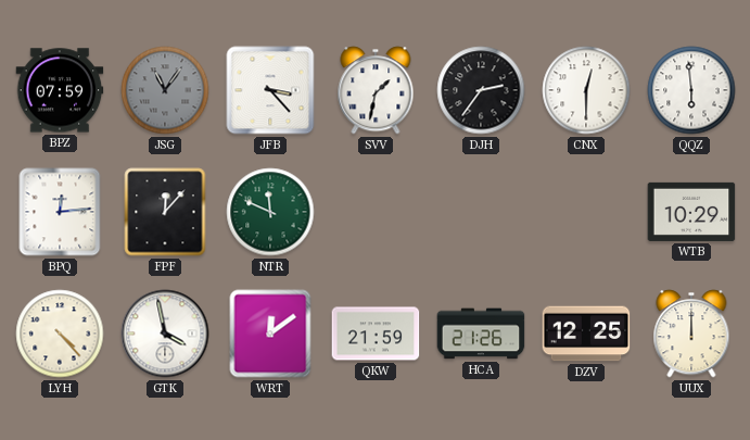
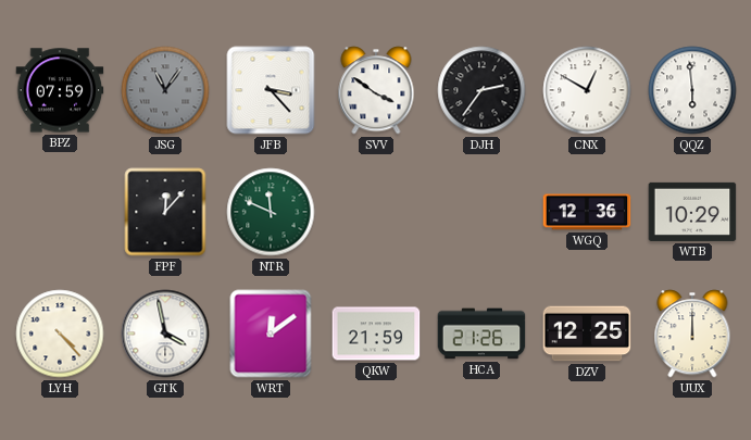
SVV: 1:32 -> 3:51 (376, 90)
CNX: 12:30 -> 12:50 (587, 90)
BPQ: 12:14 -> none (60, 212)
WGQ: none -> 12:36 (587, 212)
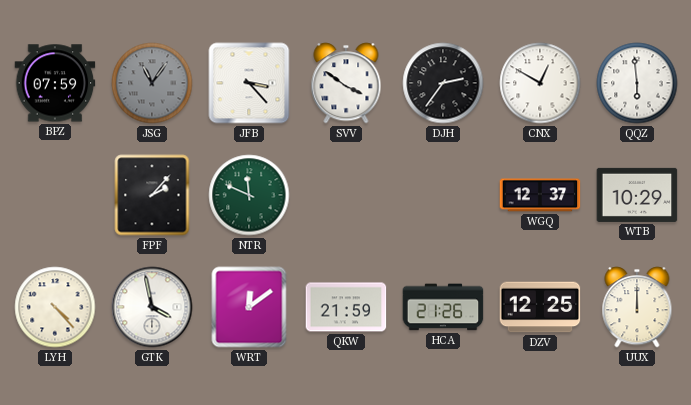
FPF: 12:07 -> 2:07 (152, 195)
WGQ: 12:36 -> 12:37 (540, 195)
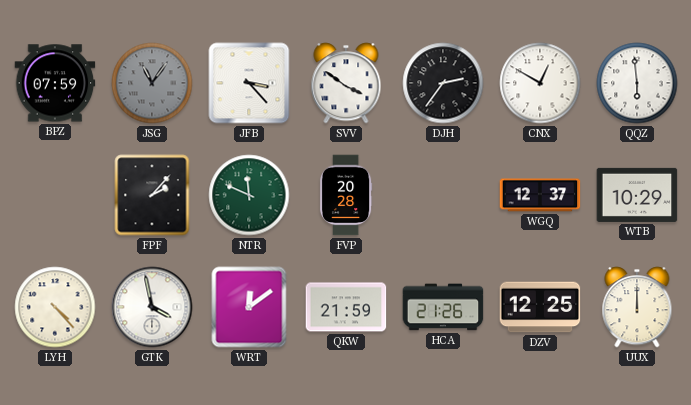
FVP: none -> 20:28 (346, 195)
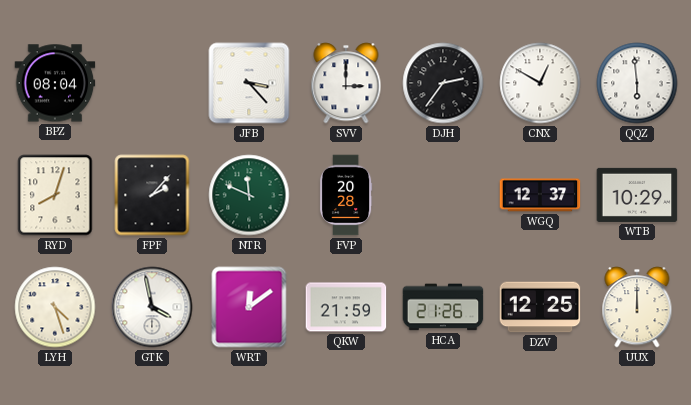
BPZ: 07:59 -> 08:04 (55, 83)
JSG: 11:06 -> none (152, 83)
SVV: 3:51 -> 3:00 (346, 83)
RYD: none -> 8:03 (55, 195)
LYH: 4:23 -> 4:27 (55, 307)
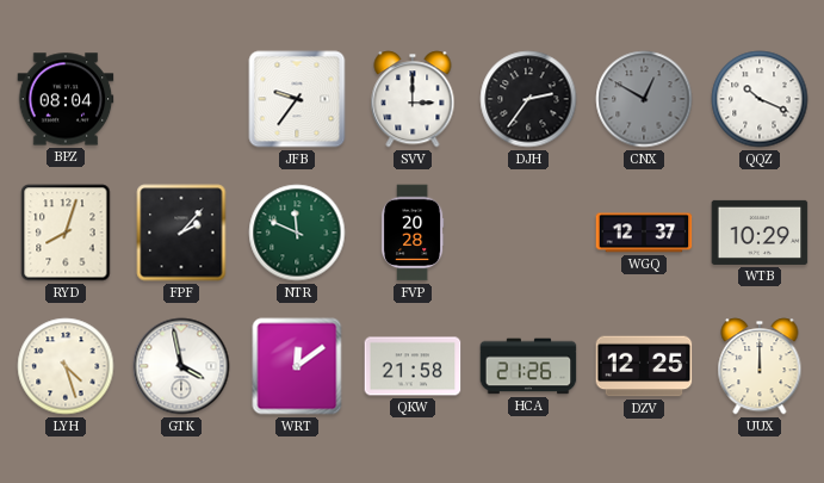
JFB: 3:23 -> 9:36 (297, 99)
CNX dial: white -> grey (644, 99)
QQZ: 5:59 -> 10:19 (760, 99)
QKW: 21:59 -> 21:58 (413, 366)
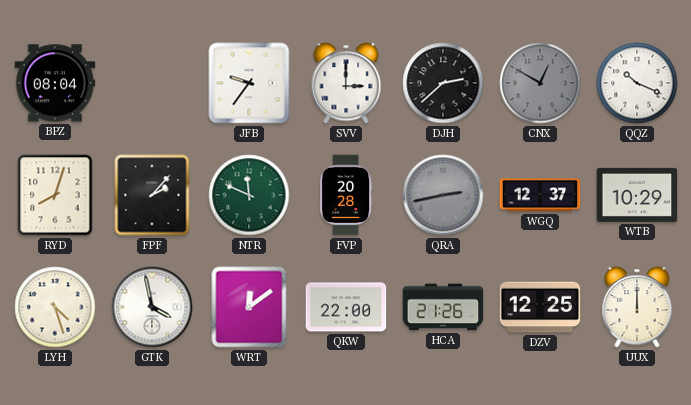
DJH: 2:36 -> 2:38 (443, 83)
QRA: none -> 2:43 (443, 195)
QKW: 21:58 -> 22:00 (346, 307)
